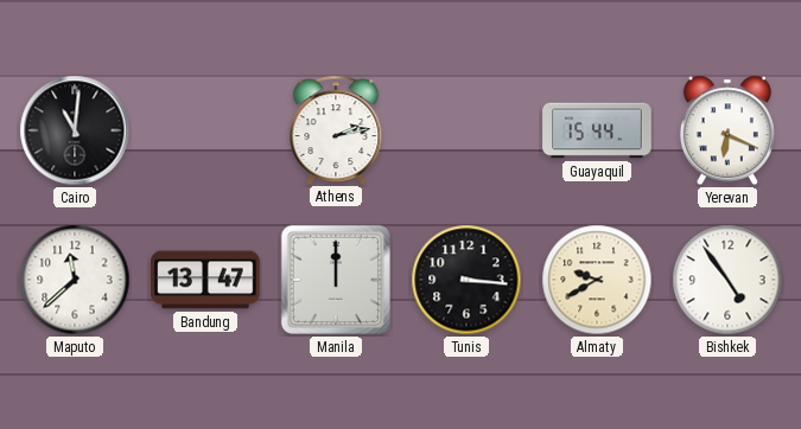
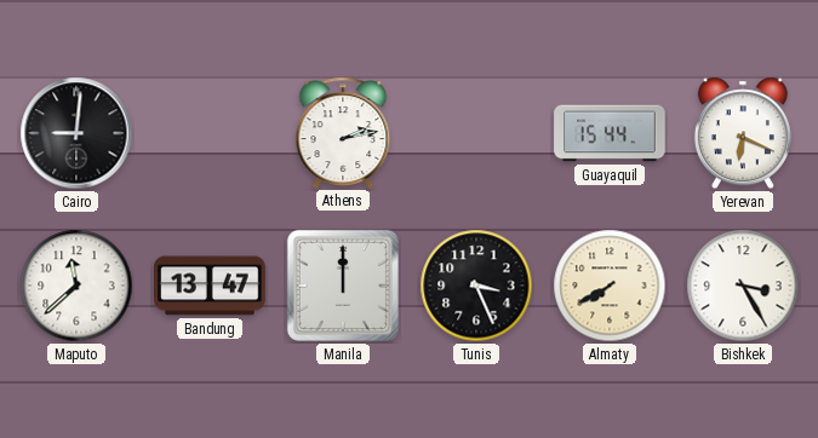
Cairo: 11:01 -> 9:01 (76, 133)
Tunis: 3:16 -> 3:26 (476, 286)
Almaty: 9:40 -> 7:40 (610, 286)
Bishkek: 4:54 -> 3:25 (743, 286)
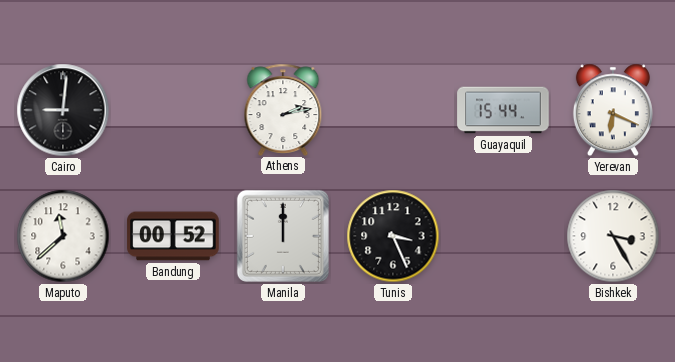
Bandung: 13:47 -> 00:52 (173, 236)
Almaty: 7:40 -> none (610, 286)
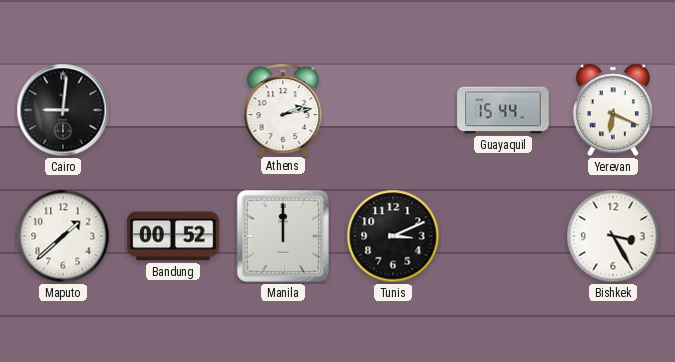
Maputo: 11:38 -> 1:38 (63, 236)
Tunis: 3:26 -> 3:11 (393, 236)
